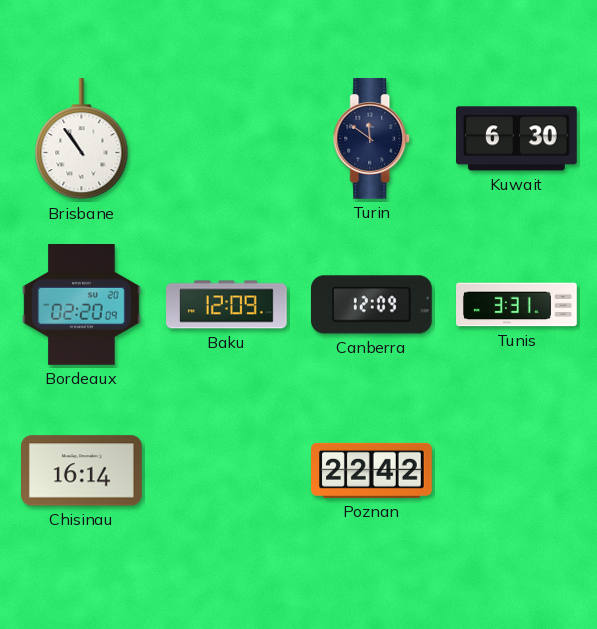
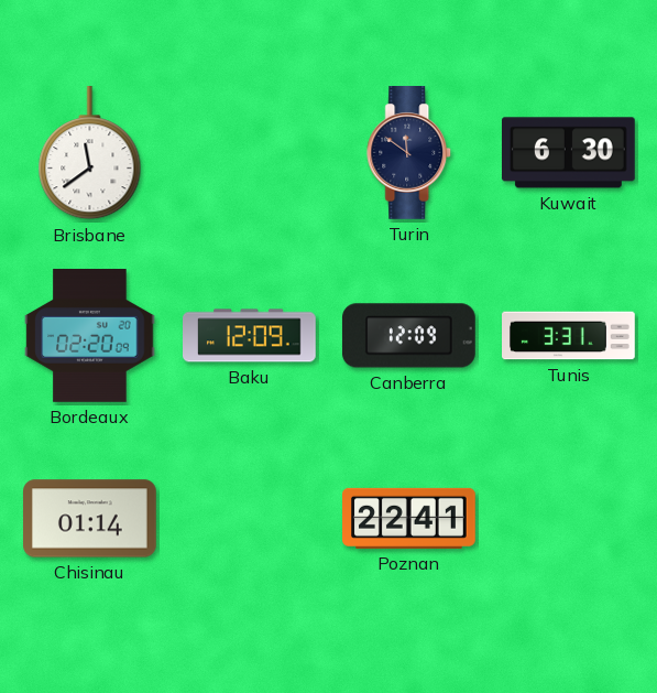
Brisbane: 10:54 -> 11:39 (90, 154)
Chisinau: 16:14 -> 01:14 (90, 519)
Poznan: 22:42 -> 22:41 (409, 518)
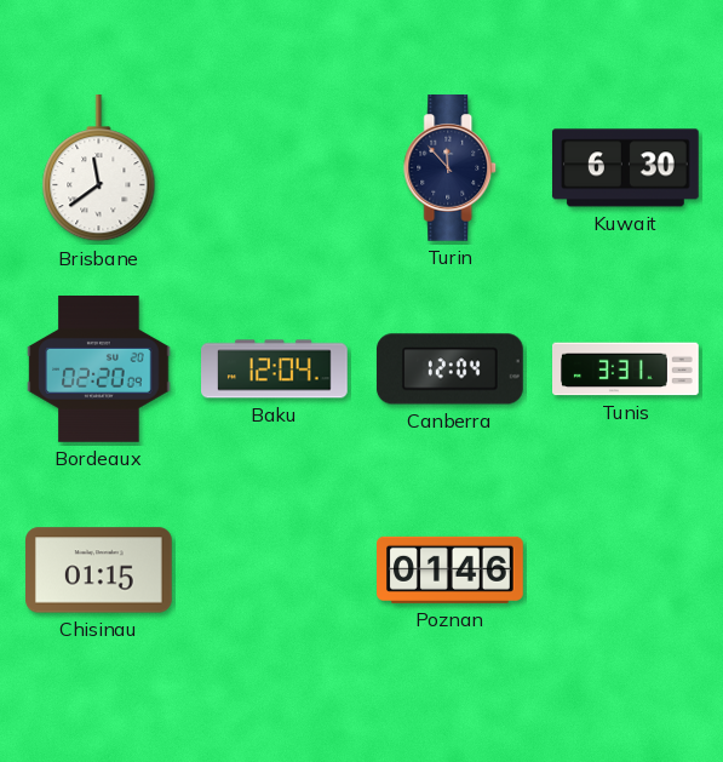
Turin: 11:51 -> 11:53 (451, 168)
Baku: 12:09 -> 12:04 (275, 369)
Canberra: 12:09 -> 12:04 (449, 369)
Chisinau: 01:14 -> 01:15 (99, 571)
Poznan: 22:41 -> 01:46 (451, 569)
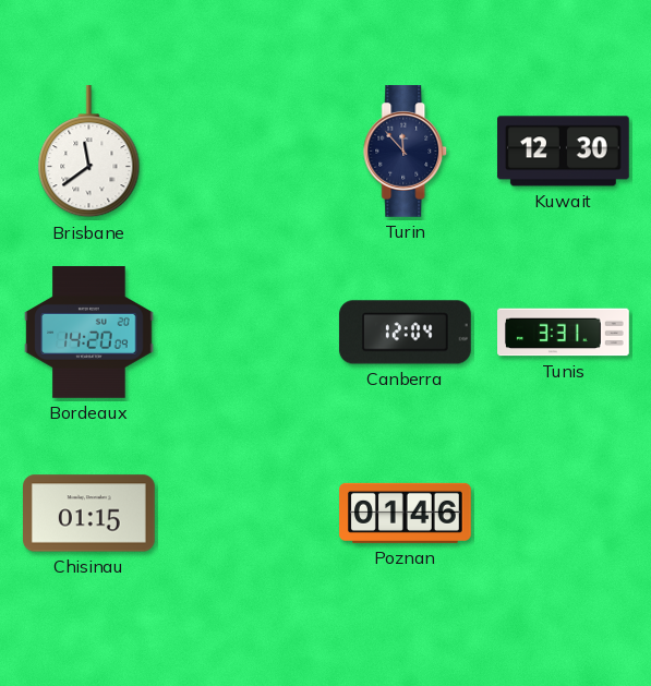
Kuwait: 6:30 -> 12:30 (564, 152)
Bordeaux: 02:20 -> 14:20 (89, 333)
Baku: 12:04 -> none (275, 369)
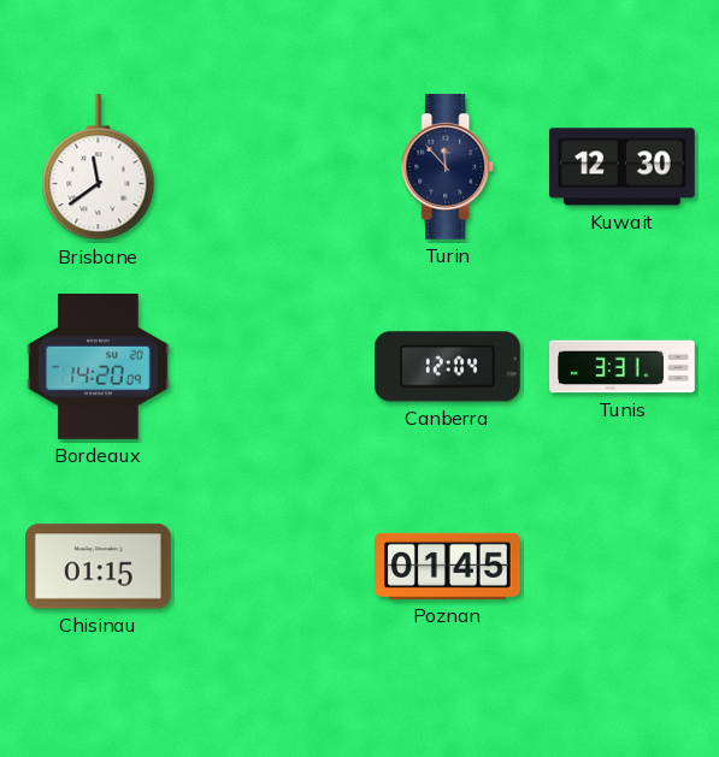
Poznan: 01:46 -> 01:45 (448, 566)
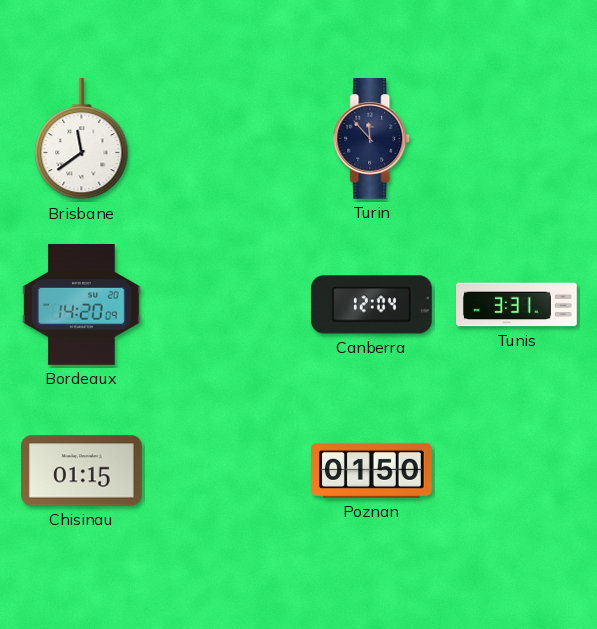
Kuwait: 12:30 -> none (623, 167)
Poznan: 01:45 -> 01:50 (372, 470)
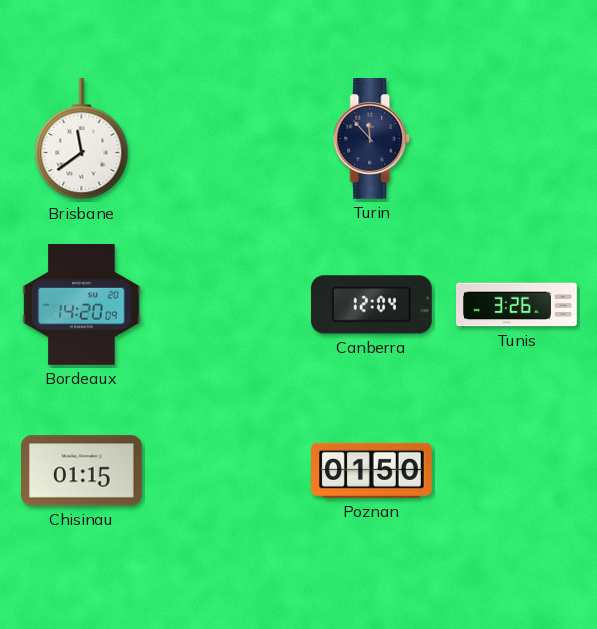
Tunis: 3:31 -> 3:26 (517, 305)
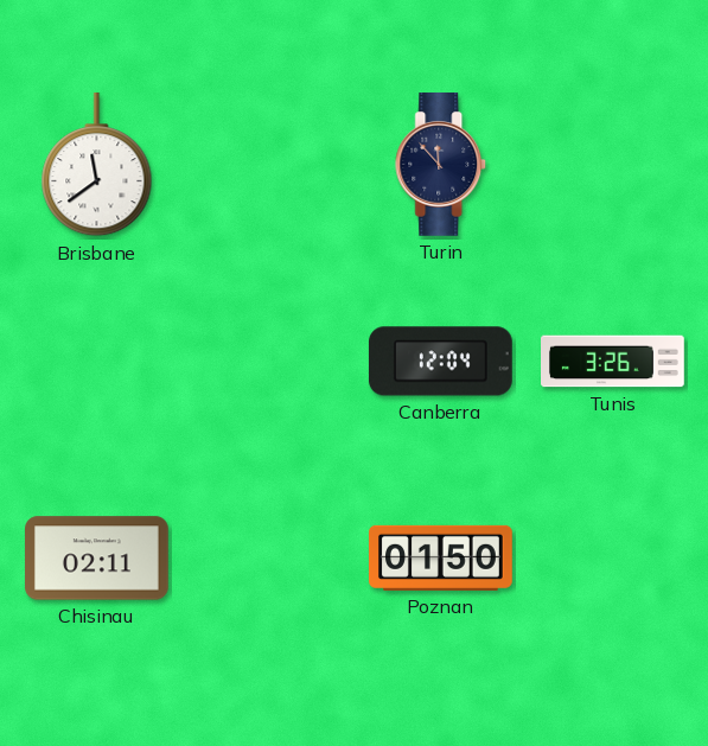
Bordeaux: 14:20 -> none (82, 305)
Chisinau: 01:15 -> 02:11 (97, 559)
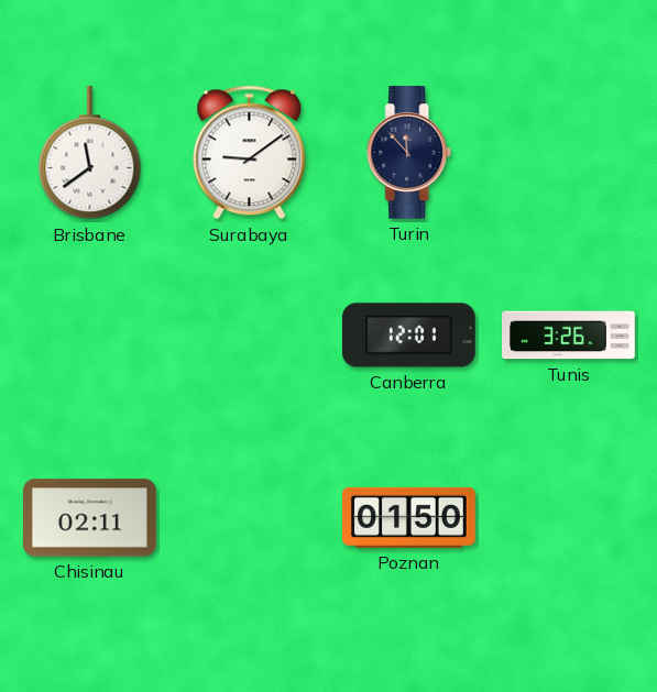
Surabaya: none -> 9:09 (250, 153)
Canberra: 12:04 -> 12:01 (408, 336)
